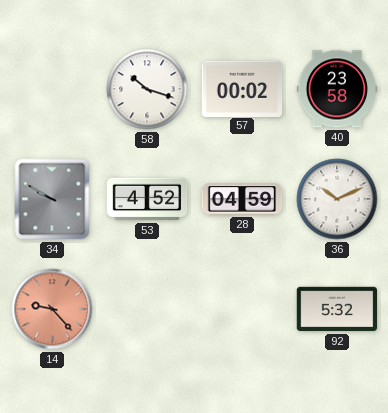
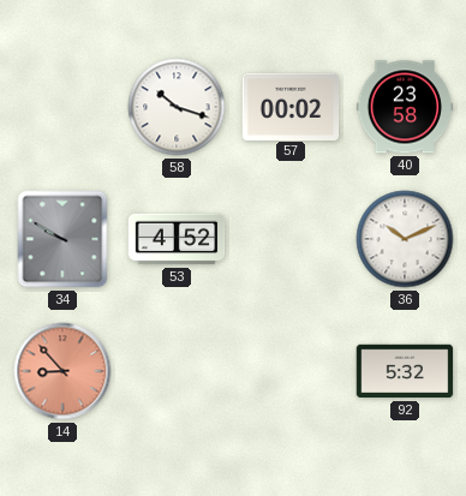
28: 04:59 -> none (242, 199)
14: 9:23 -> 8:53 (62, 371)
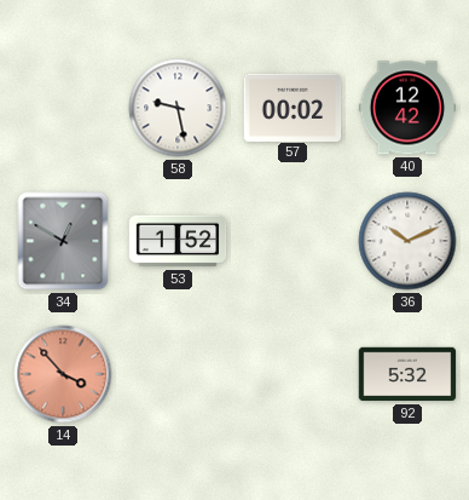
58: 10:18 -> 9:28 (178, 108)
40: 23:58 -> 12:42 (407, 108)
34: 9:50 -> 12:50 (63, 241)
53: 4:52 -> 1:52 (178, 241)
14: 8:53 -> 3:53 (63, 374)
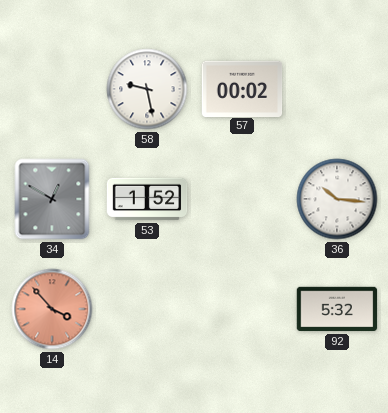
40: 12:42 -> none (407, 108)
36: 10:11 -> 10:16 (337, 199)
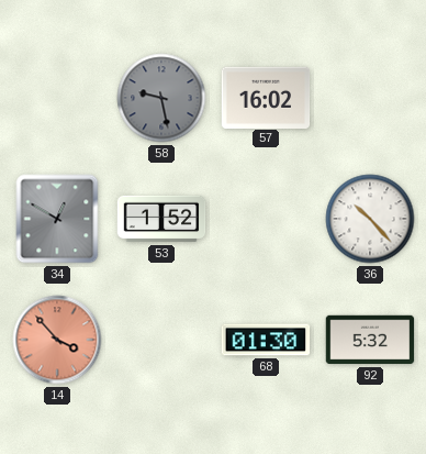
58 dial: white -> grey (161, 98)
57: 00:02 -> 16:02 (266, 97)
36: 10:16 -> 10:23 (370, 219)
68: none -> 01:30 (266, 340)
